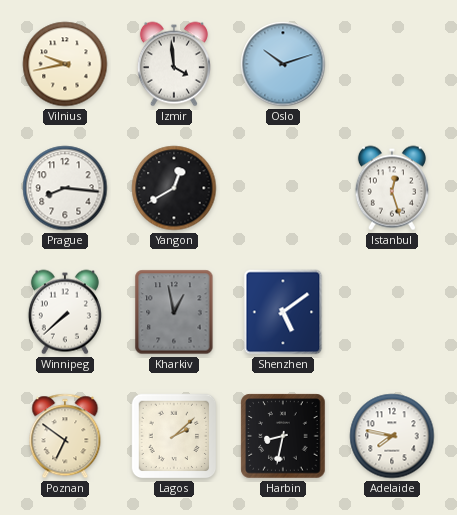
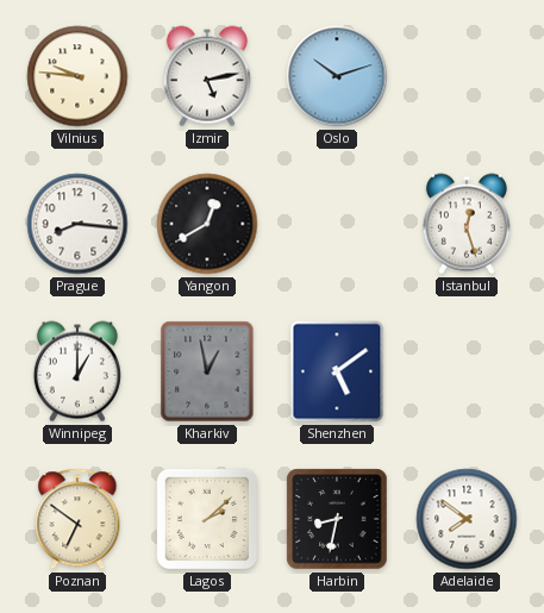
Vilnius: 9:43 -> 9:46 (77, 76)
Izmir: 3:59 -> 5:13 (207, 76)
Winnipeg: 7:38 -> 1:00 (77, 371)
Adelaide: 7:47 -> 7:51 (467, 519)
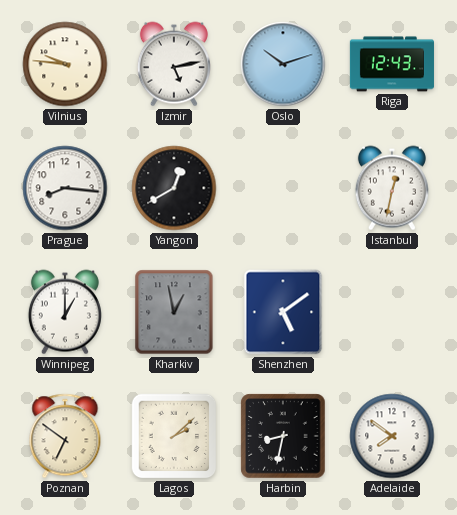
Riga: none -> 12:43 (392, 64)
Istanbul: 12:27 -> 12:32 (392, 188)
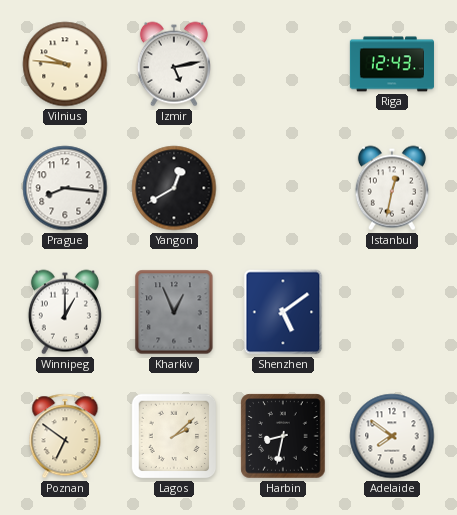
Oslo: 10:12 -> none (283, 64)
Kharkiv: 12:58 -> 12:56 (174, 312)
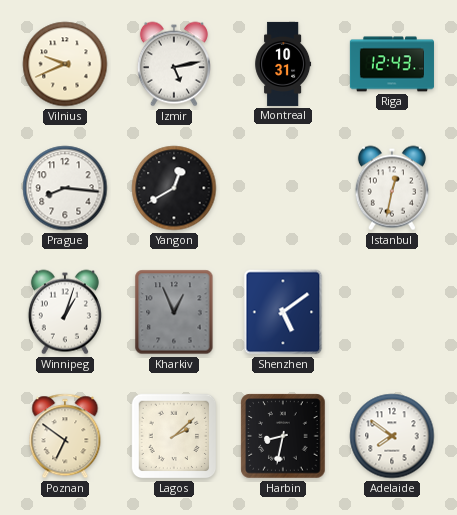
Vilnius: 9:46 -> 9:41 (65, 64)
Montreal: none -> 10:31 (283, 64)
Winnipeg: 1:00 -> 1:03 (65, 312)
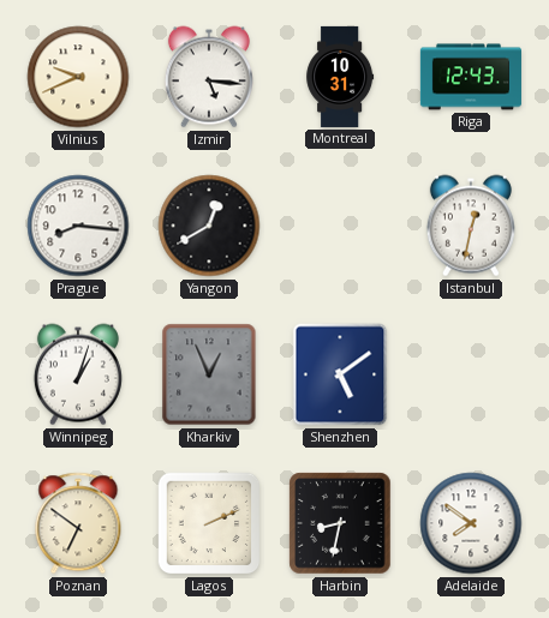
Izmir: 5:13 -> 5:16 (209, 77)
Lagos: 2:08 -> 2:11 (209, 523)
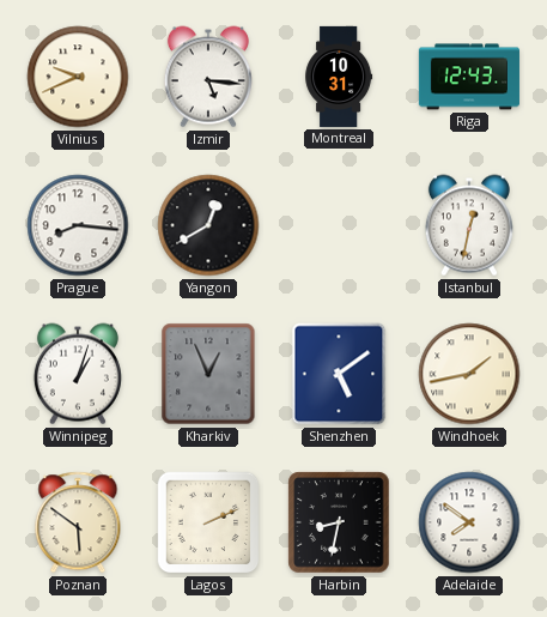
Windhoek: none -> 1:43 (469, 374)
Poznan: 6:51 -> 5:51 (78, 522)
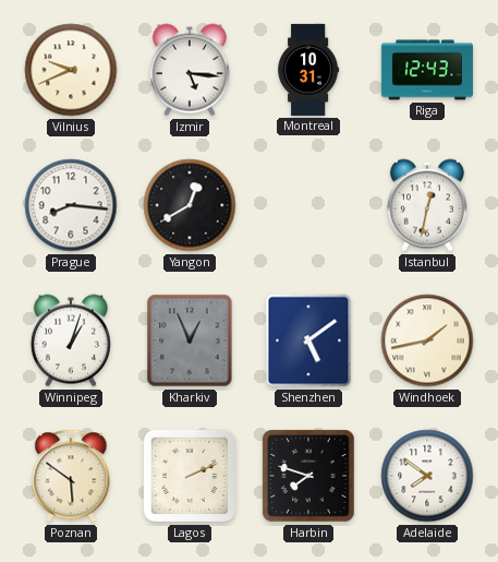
Harbin: 8:32 -> 7:48 (308, 476)
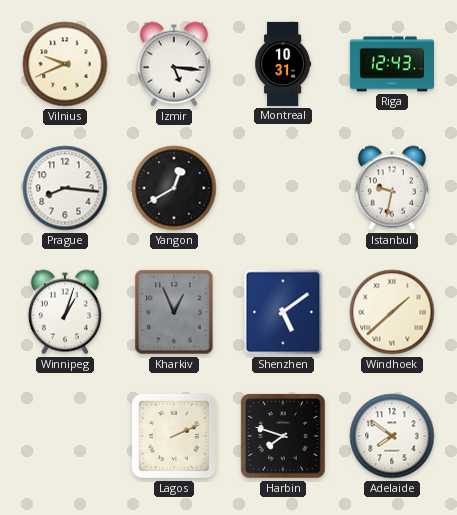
Istanbul: 12:32 -> 9:32 (392, 188)
Windhoek: 1:43 -> 1:38 (392, 312)
Poznan: 5:51 -> none (71, 476)
